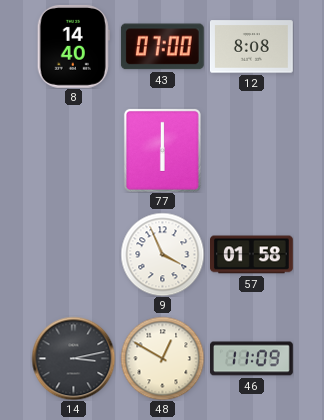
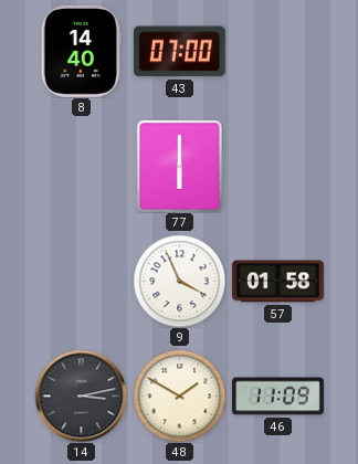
12: 8:08 -> none (252, 47)
48: 12:50 -> 1:50 (179, 396)
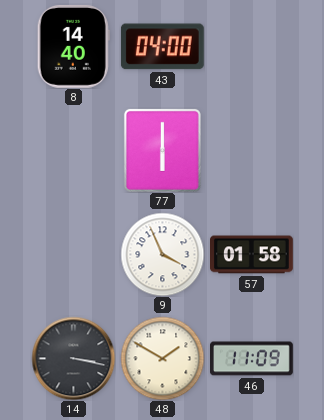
43: 07:00 -> 04:00 (162, 47)
14: 3:13 -> 3:17 (73, 358)
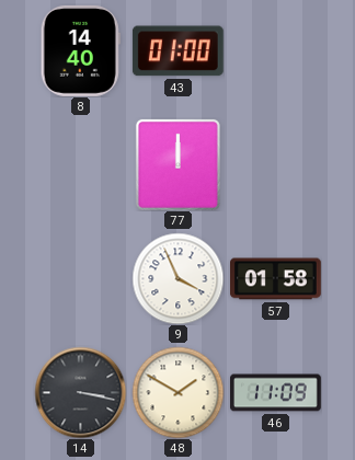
43: 04:00 -> 01:00 (177, 51)
77: 6:00 -> 12:00 (177, 164)
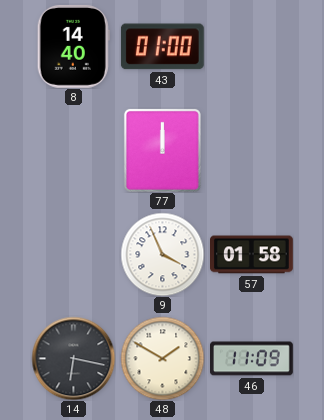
14: 3:17 -> 6:17 (73, 358)
